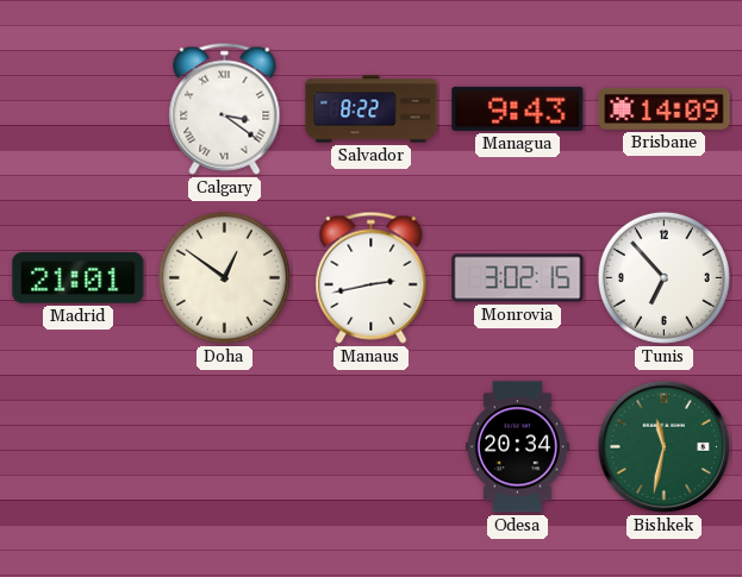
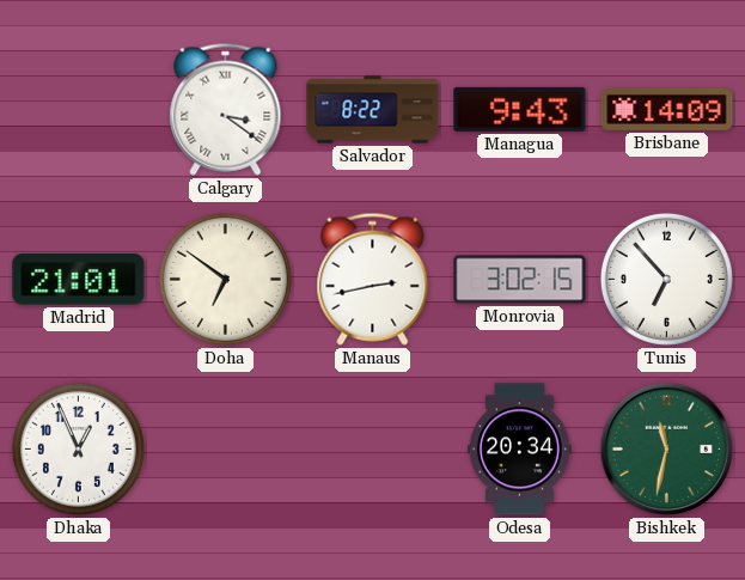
Doha: 12:51 -> 6:51 (225, 279)
Dhaka: none -> 12:56 (78, 448)
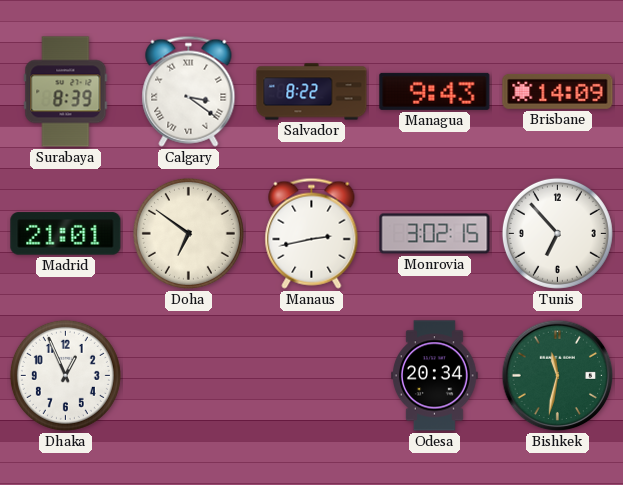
Surabaya: none -> 8:39 (66, 92)
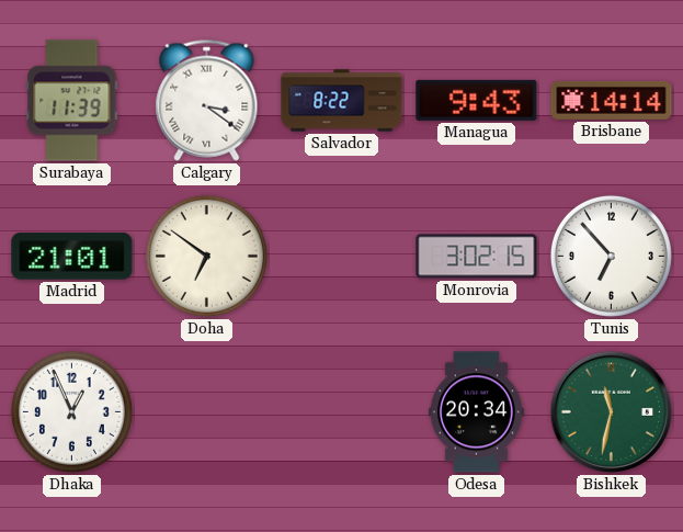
Surabaya: 8:39 -> 11:39 (72, 101)
Brisbane: 14:09 -> 14:14 (612, 100)
Manaus: 2:43 -> none (312, 233)
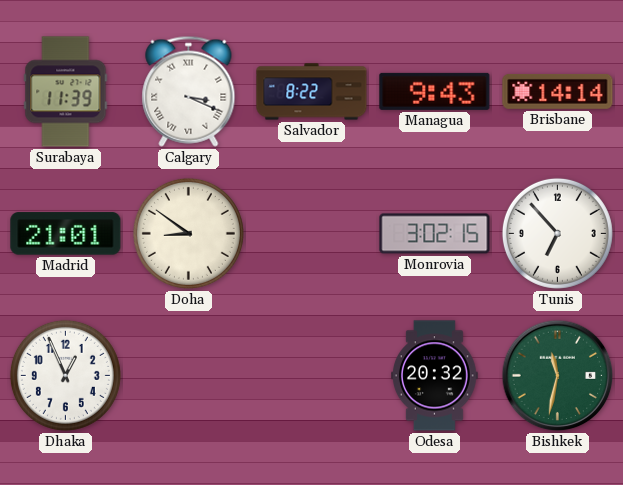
Calgary: 3:21 -> 3:19 (189, 91)
Doha: 6:51 -> 8:51 (188, 233)
Odesa: 20:34 -> 20:32 (435, 376)
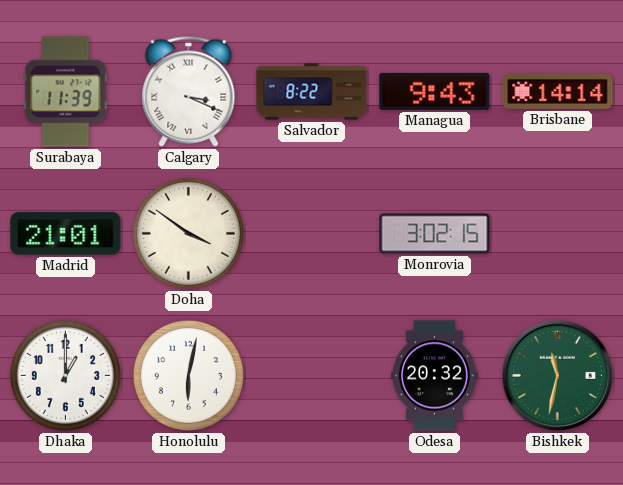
Doha: 8:51 -> 3:51 (188, 233)
Tunis: 6:53 -> none (557, 233)
Dhaka: 12:56 -> 1:00 (65, 375)
Honolulu: none -> 6:02 (188, 375)
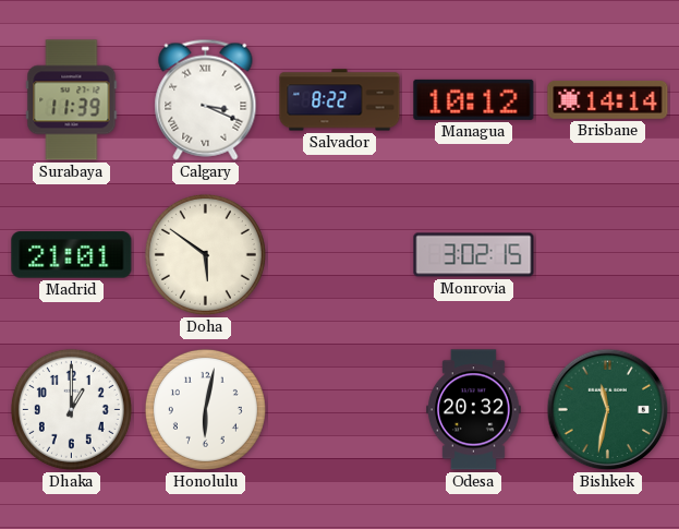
Managua: 9:43 -> 10:12 (474, 99)
Doha: 3:51 -> 5:51 (205, 254)
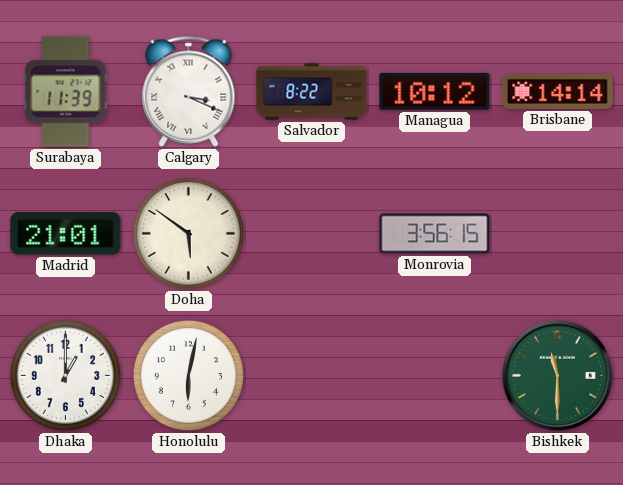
Monrovia: 3:02 -> 3:56 (435, 234)
Odesa: 20:32 -> none (474, 410)
Bishkek: 11:32 -> 11:30 (558, 376)
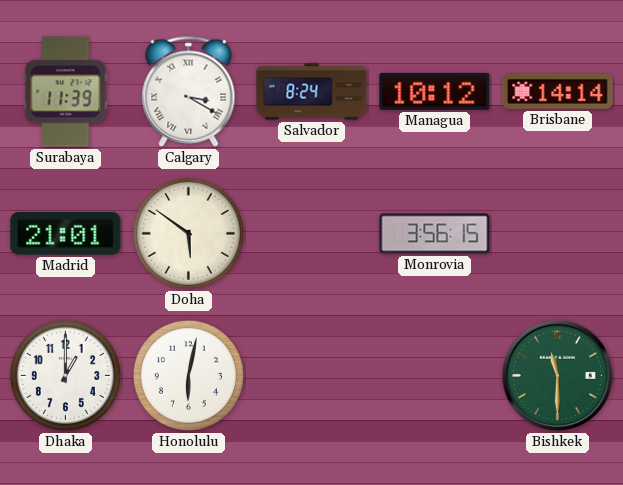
Calgary: 3:19 -> 3:20 (189, 91)
Salvador: 8:22 -> 8:24 (312, 92)
